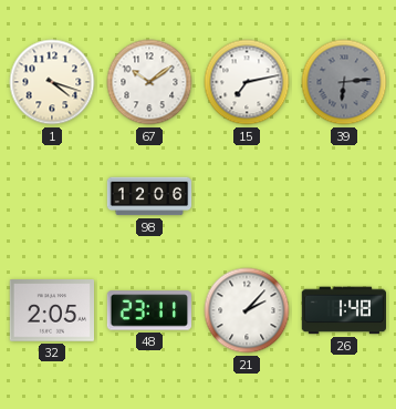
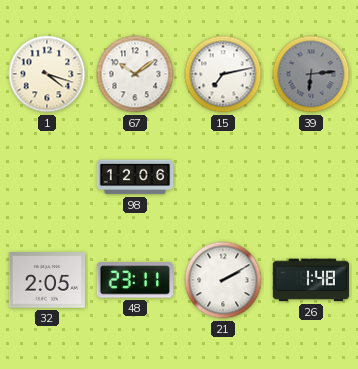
21: 2:07 -> 2:10 (223, 280)
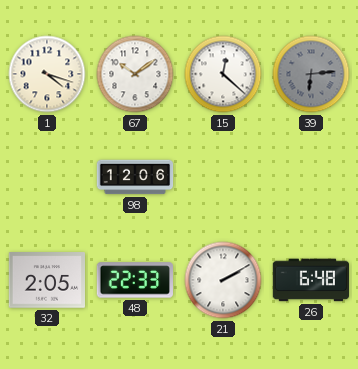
15: 7:13 -> 12:22 (223, 74)
48: 23:11 -> 22:33 (134, 280)
26: 1:48 -> 6:48 (310, 280)
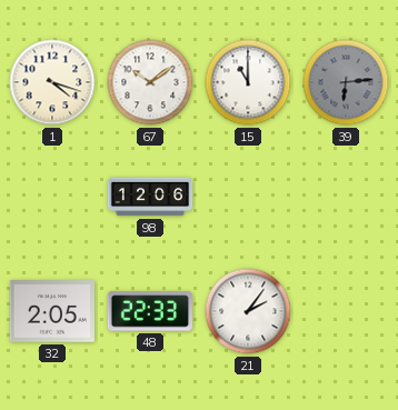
15: 12:22 -> 11:00 (248, 82)
21: 2:10 -> 2:06 (248, 311)
26: 6:48 -> none (310, 280)
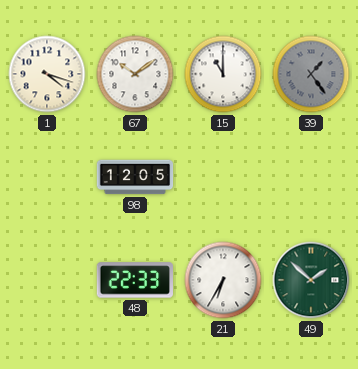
39: 6:14 -> 1:24 (311, 74)
98: 12:06 -> 12:05 (135, 177)
32: 2:05 -> none (51, 311)
21: 2:06 -> 6:35 (223, 280)
49: none -> 1:52 (311, 280)
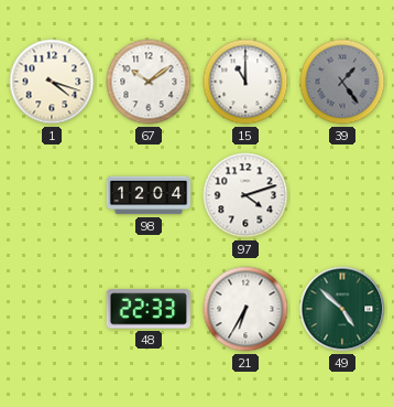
98: 12:05 -> 12:04 (149, 195)
97: none -> 4:12 (245, 195)
49: 1:52 -> 4:52 (342, 309)
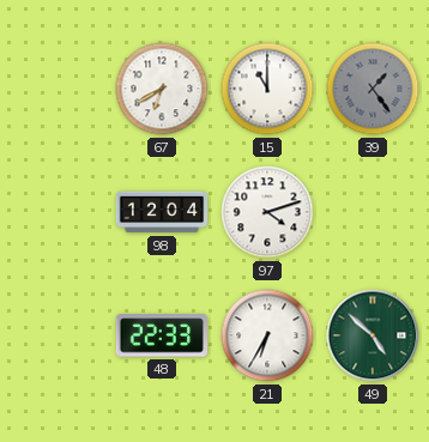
1: 4:18 -> none (52, 82)
67: 10:09 -> 6:40 (162, 89)
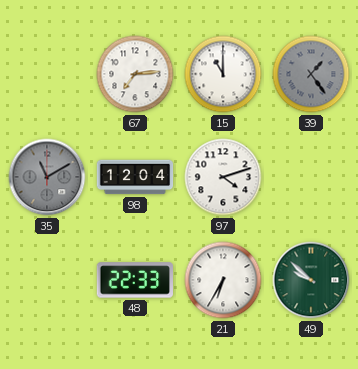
67: 6:40 -> 7:14 (135, 74)
35: none -> 11:10 (47, 177)
49: 4:52 -> 9:52 (311, 280)
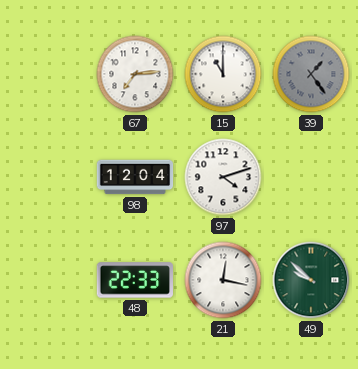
35: 11:10 -> none (47, 177)
21: 6:35 -> 12:17 (223, 280)
